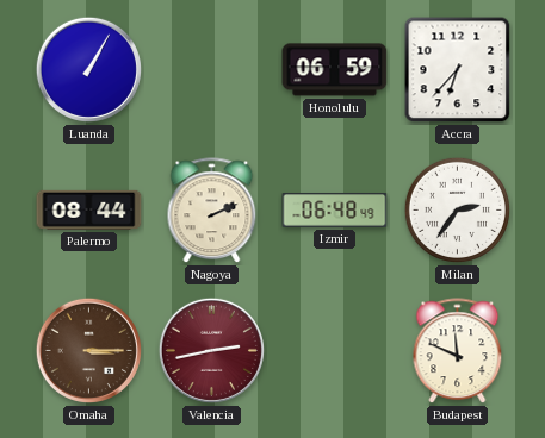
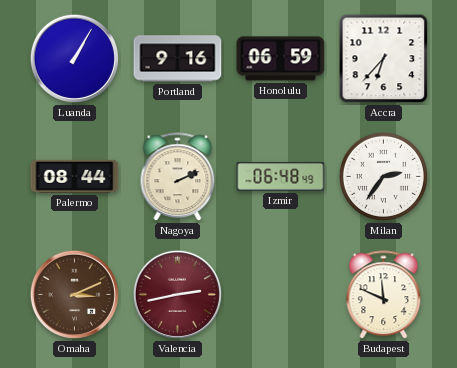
Portland: none -> 9:16 (178, 59)
Omaha: 3:15 -> 3:11 (74, 294)
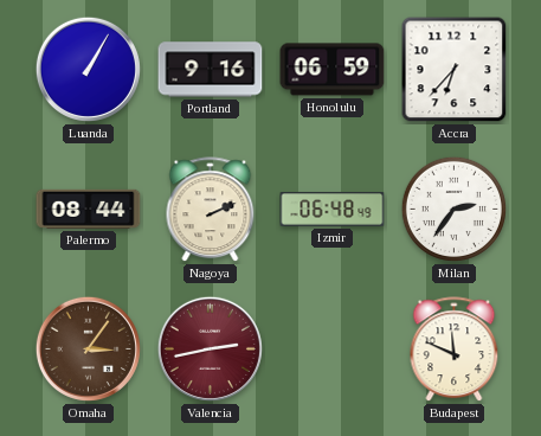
Omaha: 3:11 -> 3:06 (88, 348)
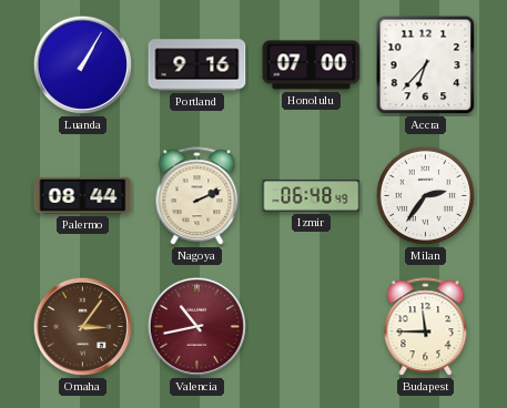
Honolulu: 06:59 -> 07:00 (312, 65)
Valencia: 2:43 -> 10:43 (196, 326)
Budapest: 11:49 -> 11:45 (426, 327)
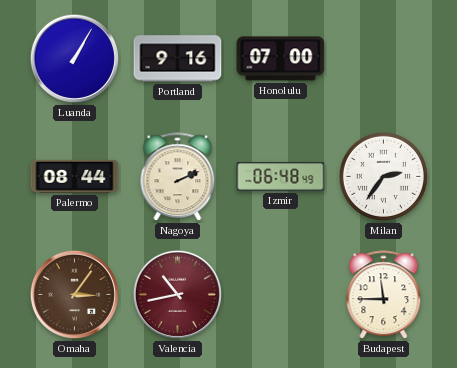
Accra: 6:37 -> none (426, 65)
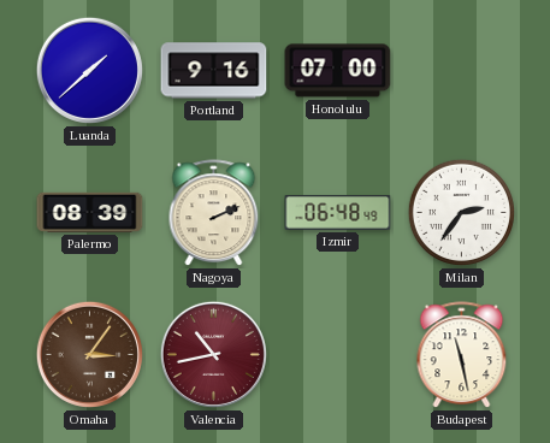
Luanda: 1:05 -> 1:38 (89, 70)
Palermo: 08:44 -> 08:39 (90, 212)
Budapest: 11:45 -> 11:28 (462, 355)
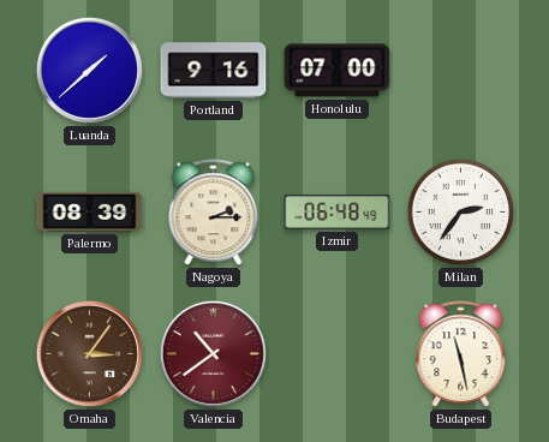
Nagoya: 2:11 -> 2:15 (214, 213)
Valencia: 10:43 -> 10:39 (213, 353)
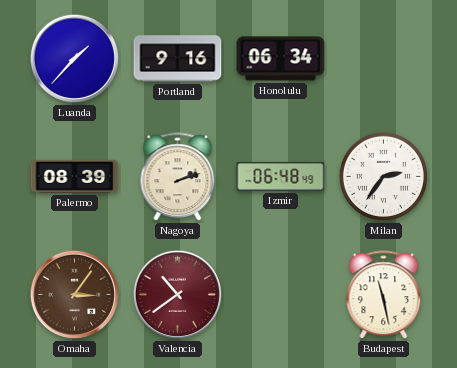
Luanda: 1:38 -> 1:37 (74, 58)
Honolulu: 07:00 -> 06:34 (281, 59)
Nagoya: 2:15 -> 2:12 (178, 177)
